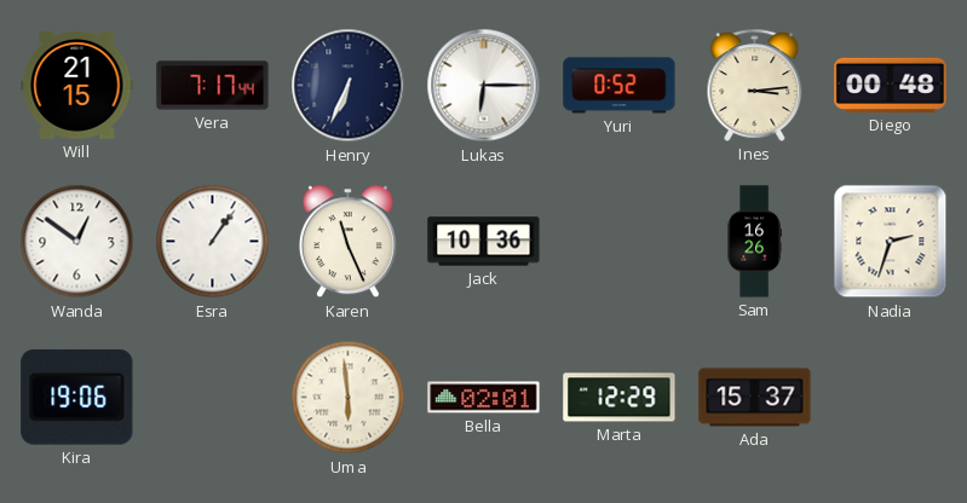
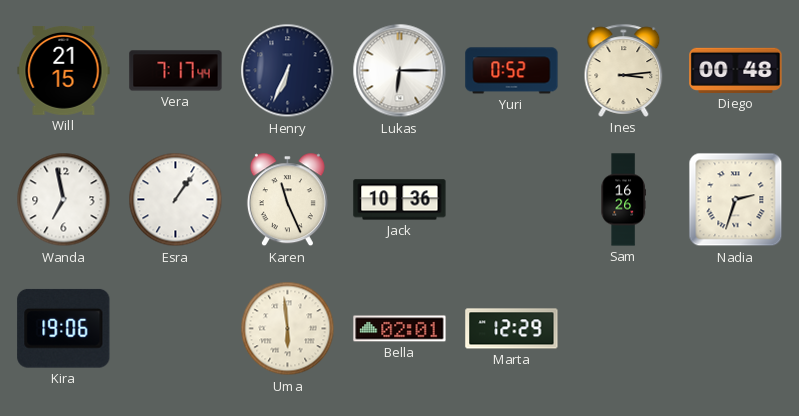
Wanda: 12:51 -> 6:58 (64, 200)
Ada: 15:37 -> none (755, 398)
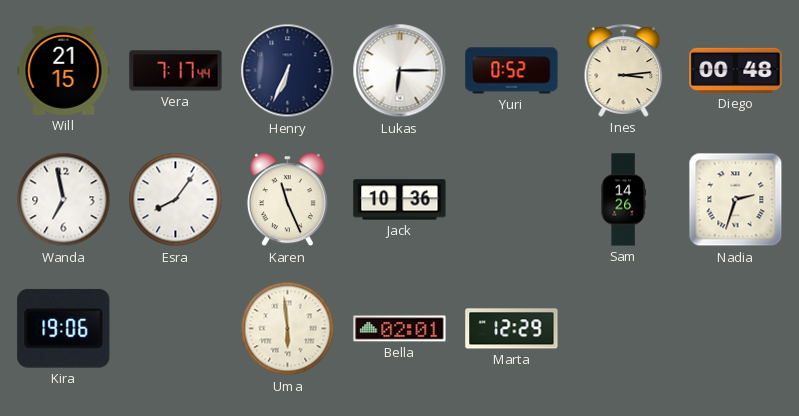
Esra: 1:06 -> 8:06 (176, 200)
Sam: 16:26 -> 14:26 (623, 200)
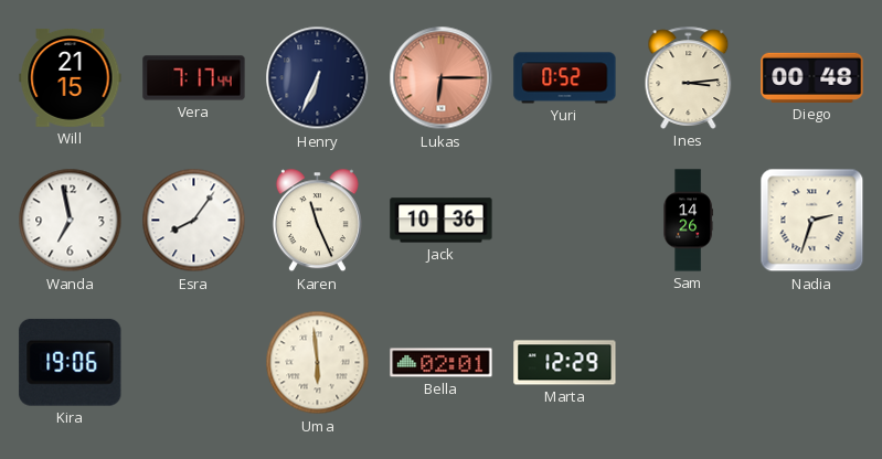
Lukas dial: white -> salmon (442, 78)
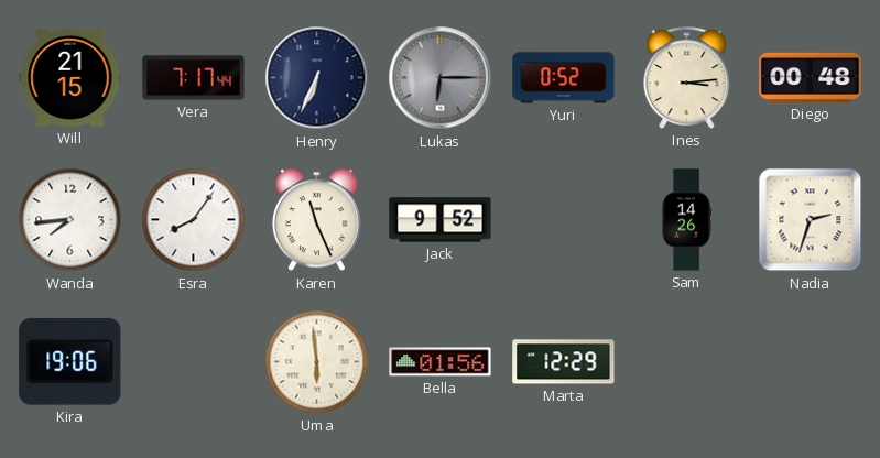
Lukas dial: salmon -> grey (441, 78)
Wanda: 6:58 -> 7:44 (70, 220)
Jack: 10:36 -> 9:52 (441, 220)
Bella: 02:01 -> 01:56 (441, 362)
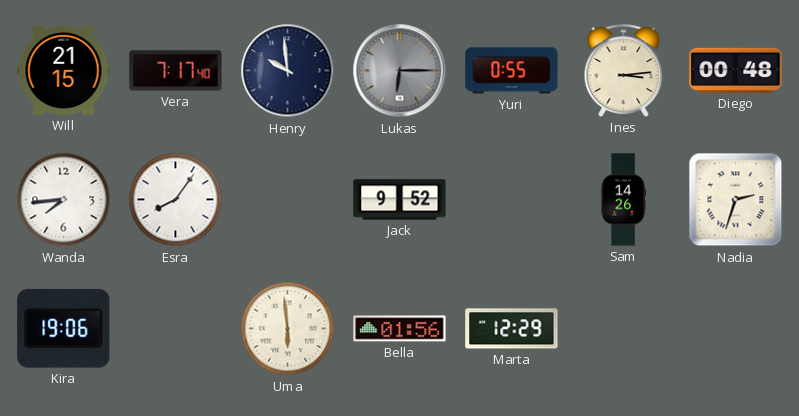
Vera: 7:17:44 -> 7:17:40 (176, 71)
Henry: 6:34 -> 9:59 (288, 71)
Yuri: 0:52 -> 0:55 (512, 71)
Karen: 11:26 -> none (316, 220)
